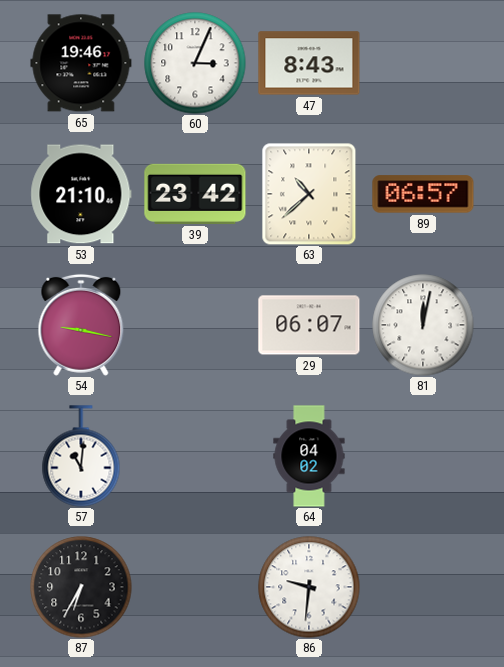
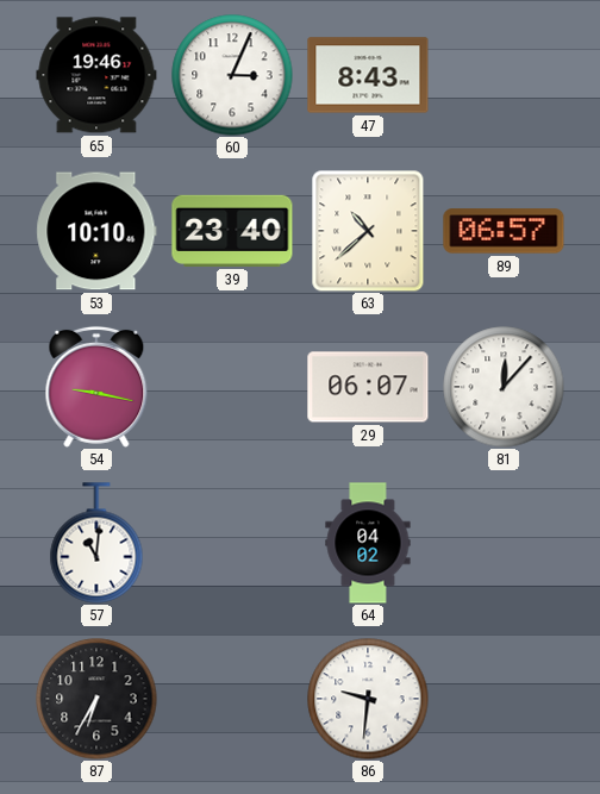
53: 21:10 -> 10:10 (96, 231)
39: 23:42 -> 23:40 (232, 231)
81: 12:02 -> 12:07 (504, 387)
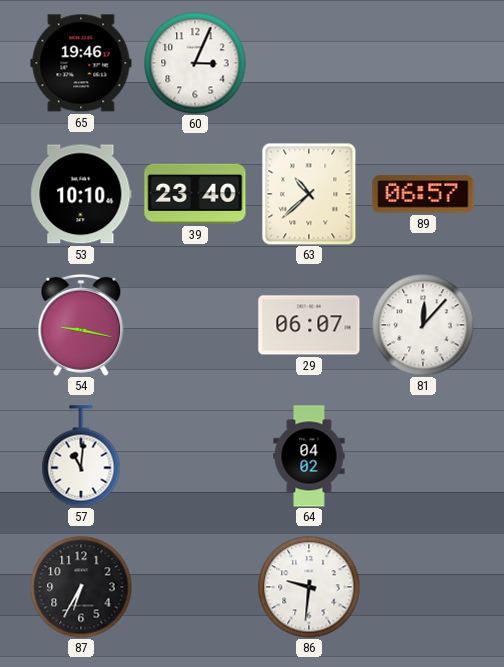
47: 8:43 -> none (368, 75)
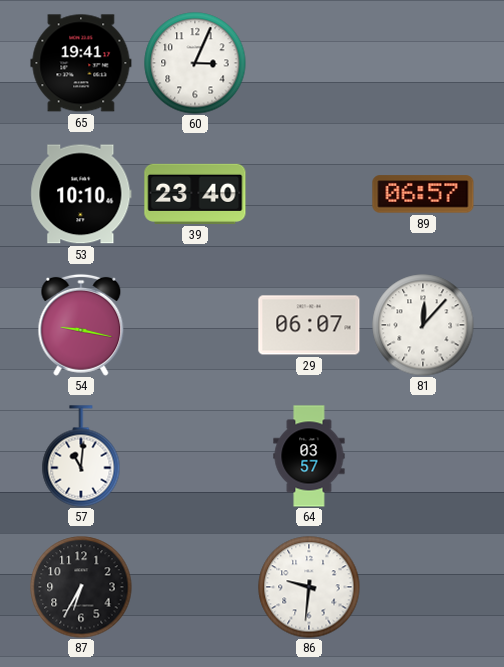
65: 19:46 -> 19:41 (81, 63)
63: 10:38 -> none (309, 194)
64: 04:02 -> 03:57 (309, 456)
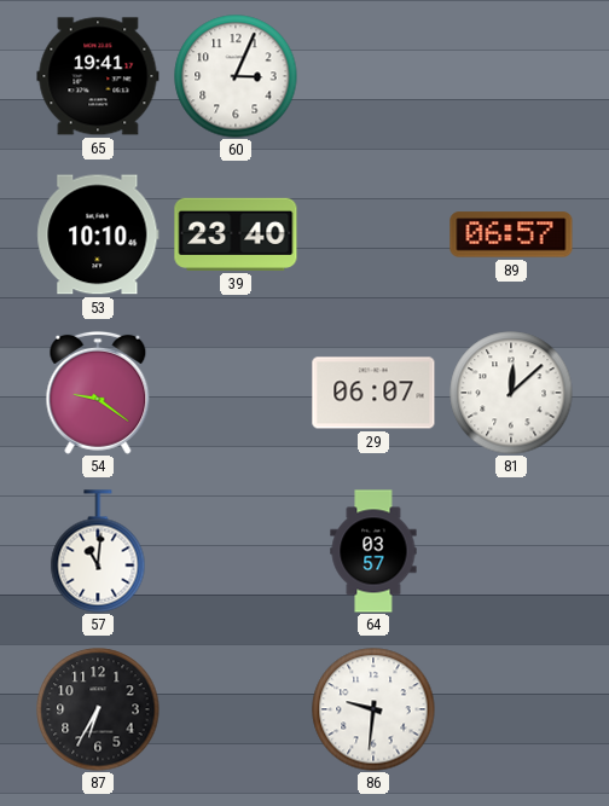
54: 9:17 -> 9:21 (98, 393)
81: 12:07 -> 12:08 (511, 393)
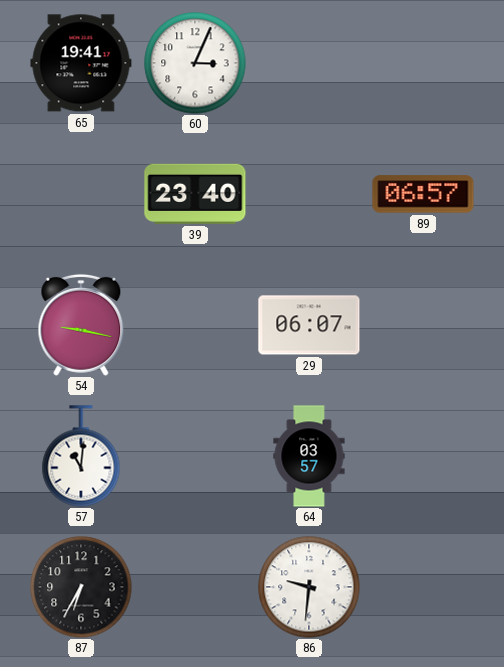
53: 10:10 -> none (98, 234)
54: 9:21 -> 9:17 (81, 325)
81: 12:08 -> none (511, 393)
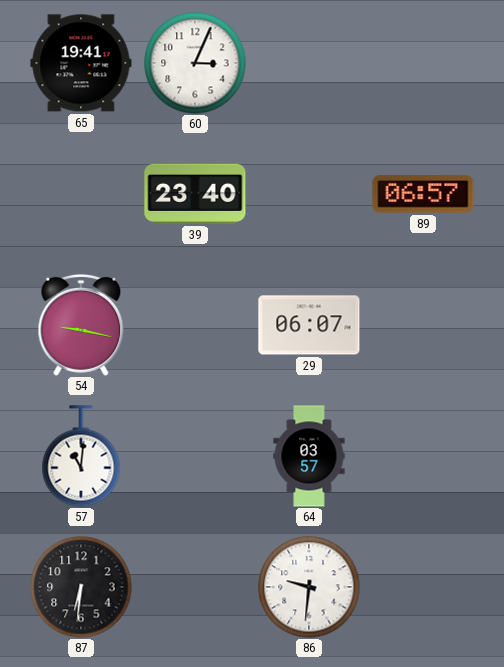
87: 6:35 -> 6:31 (81, 587)
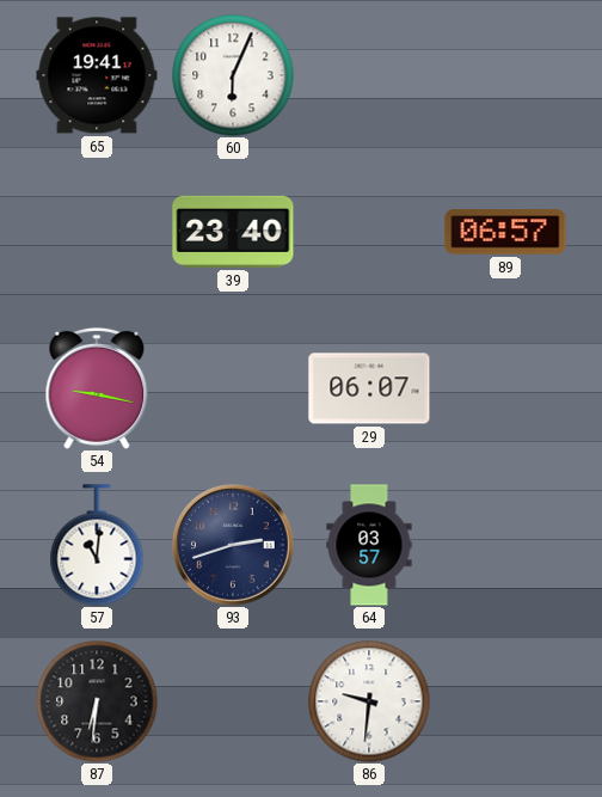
60: 3:04 -> 6:04 (233, 75)
93: none -> 2:42 (233, 545)
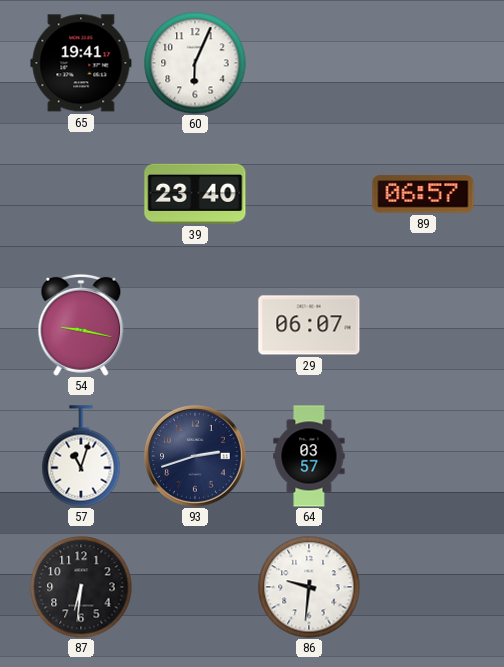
57: 11:01 -> 11:03 (81, 456)
